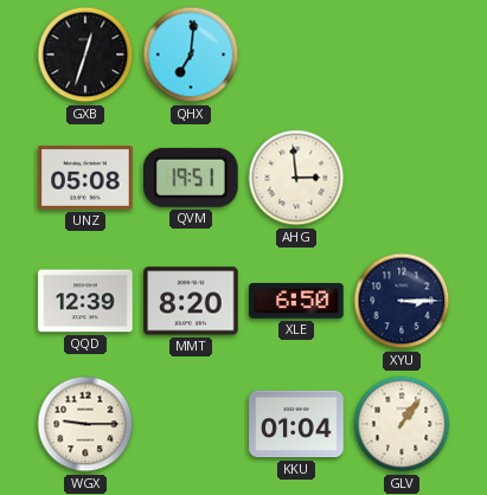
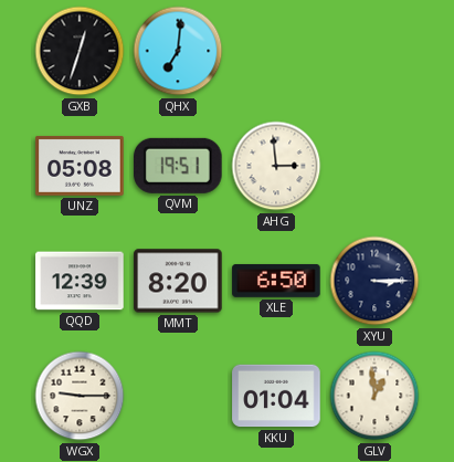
GLV: 1:06 -> 12:59 (374, 396)
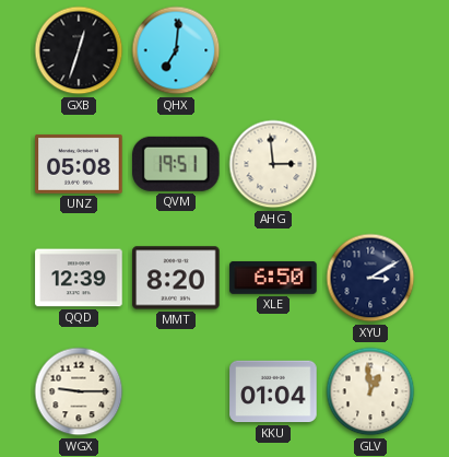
XYU: 3:15 -> 3:10 (370, 278)
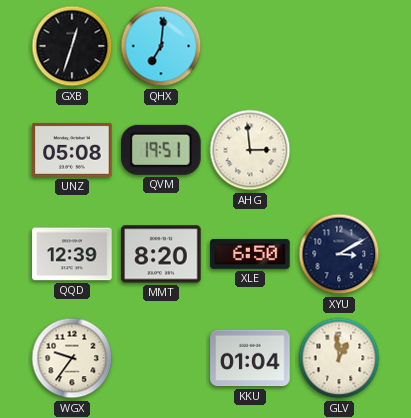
WGX: 9:15 -> 9:36 (72, 358)
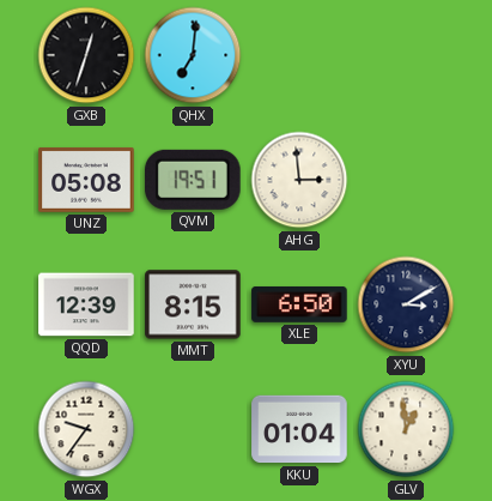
MMT: 8:20 -> 8:15 (193, 304)
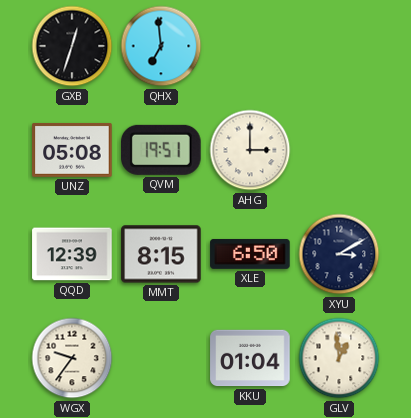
QHX: 7:01 -> 6:59 (161, 46)
AHG: 2:59 -> 3:00 (250, 150)
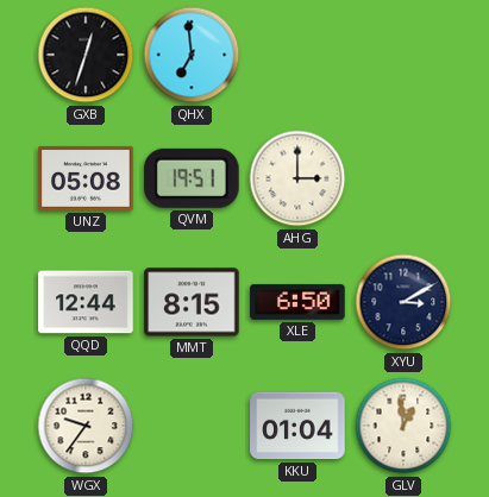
QQD: 12:39 -> 12:44 (86, 302)
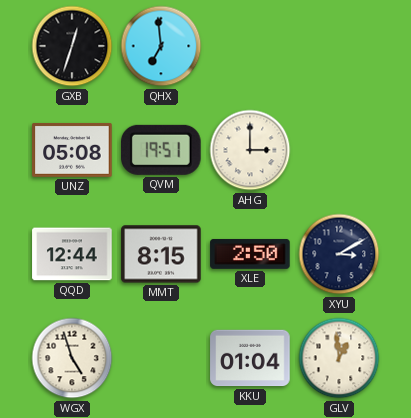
XLE: 6:50 -> 2:50 (250, 254)
WGX: 9:36 -> 4:57 (72, 358)
